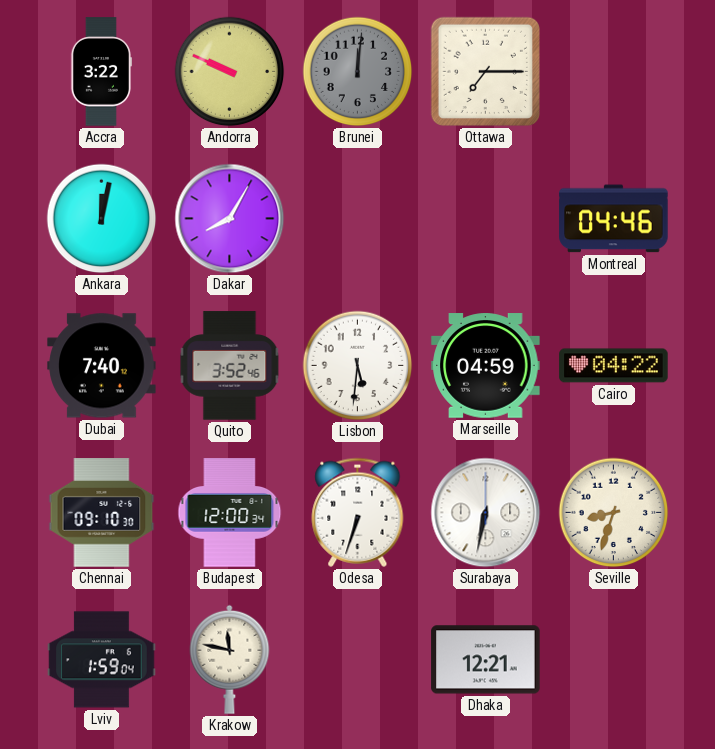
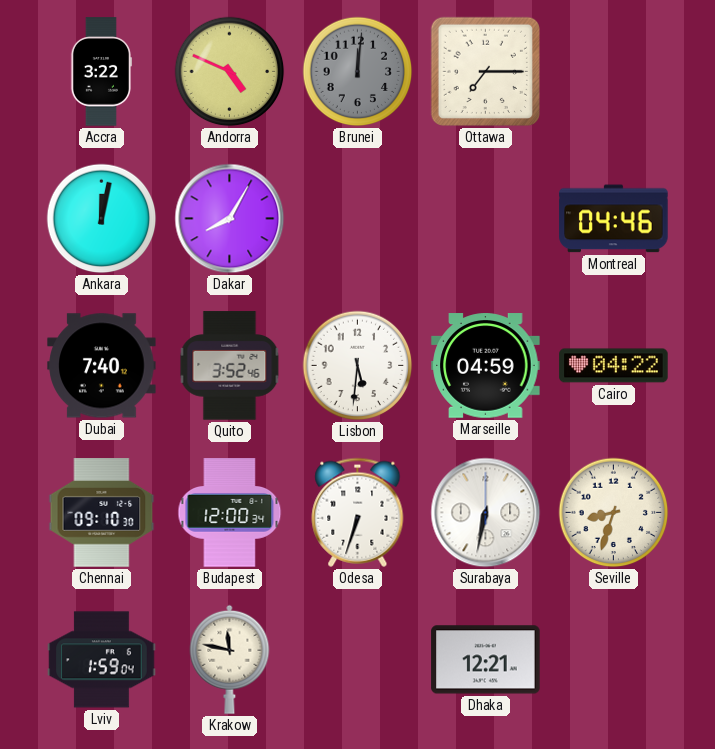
Andorra: 9:49 -> 4:49 (230, 72)
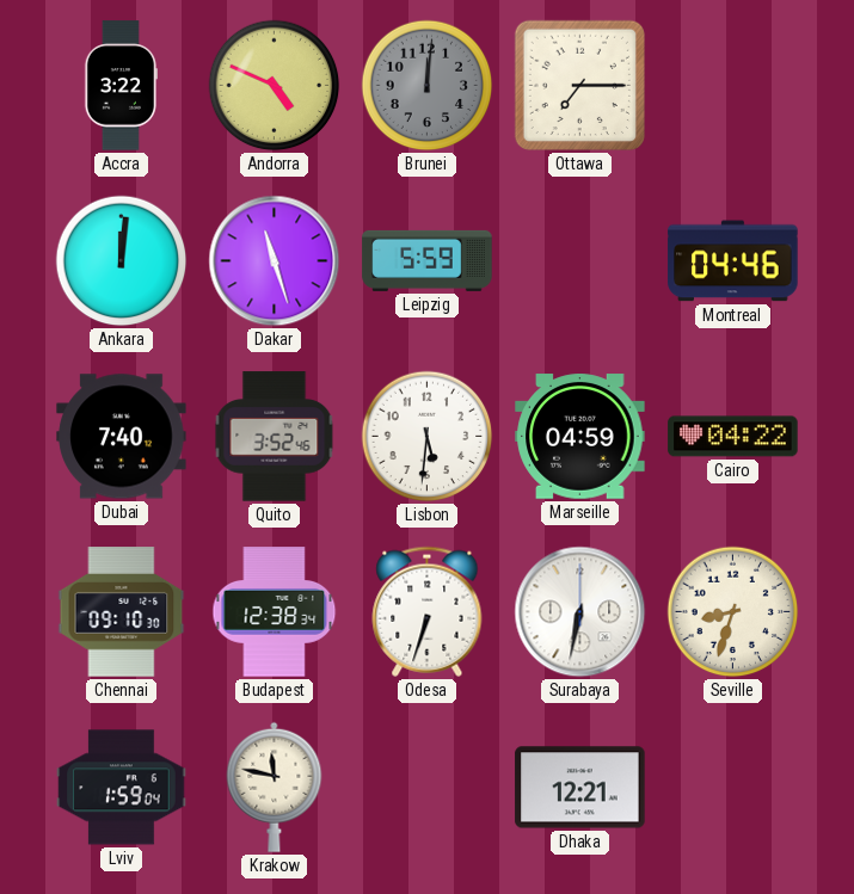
Ankara: 12:02 -> 12:01 (122, 261)
Dakar: 8:05 -> 11:27 (275, 261)
Leipzig: none -> 5:59 (428, 260)
Budapest: 12:00 -> 12:38 (275, 612)
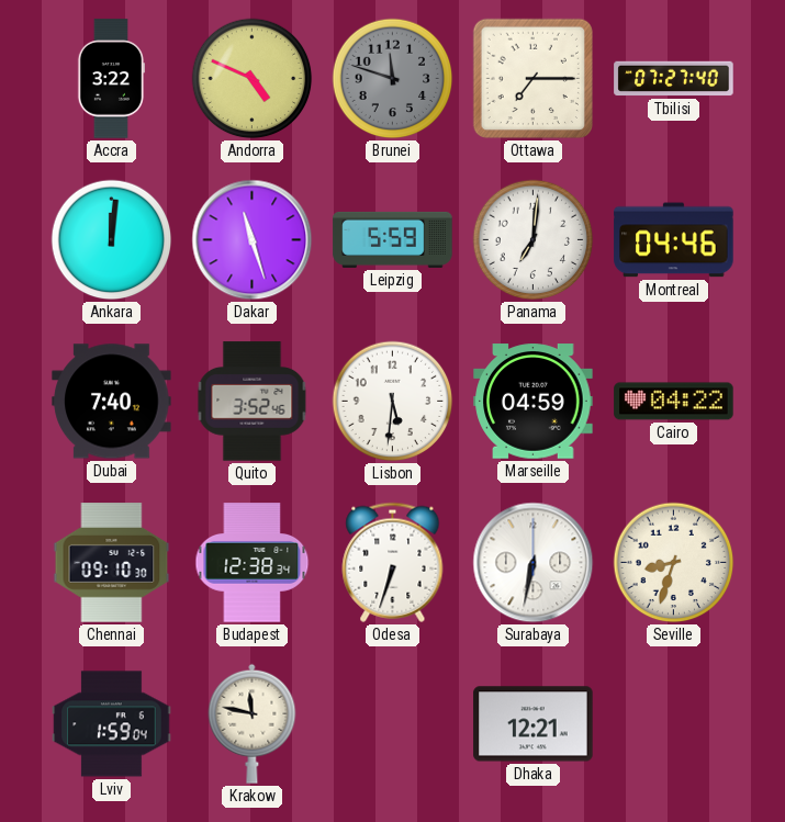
Brunei: 12:01 -> 11:48 (393, 79)
Tbilisi: none -> 07:27 (674, 79)
Panama: none -> 7:01 (534, 240)
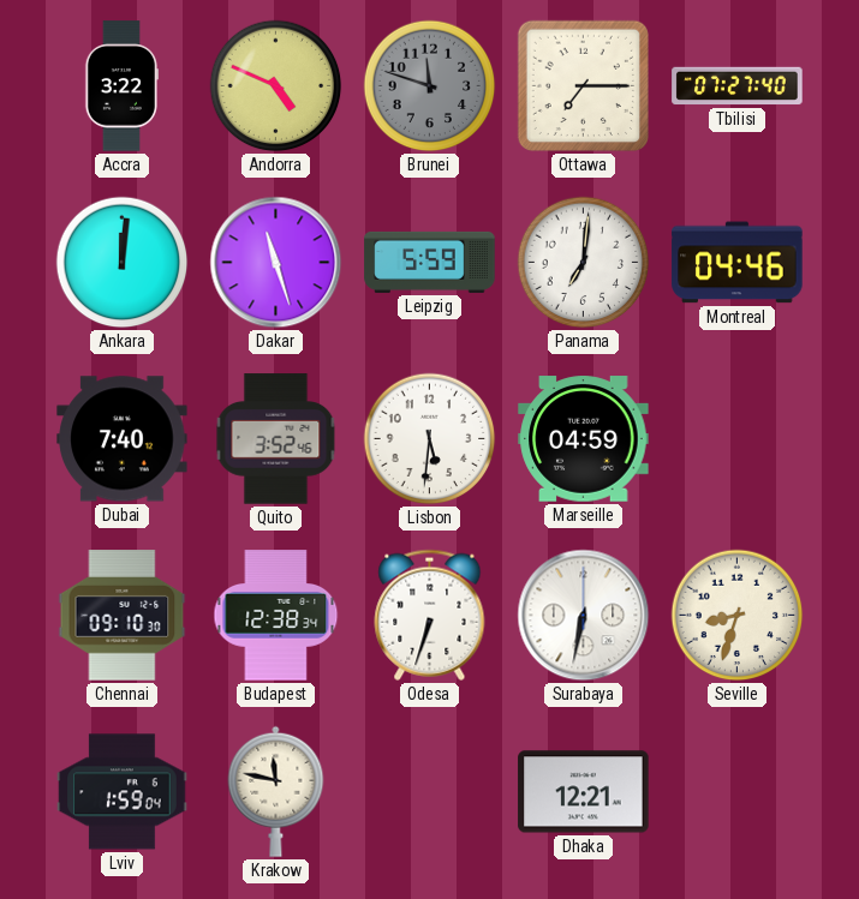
Cairo: 04:22 -> none (674, 402)
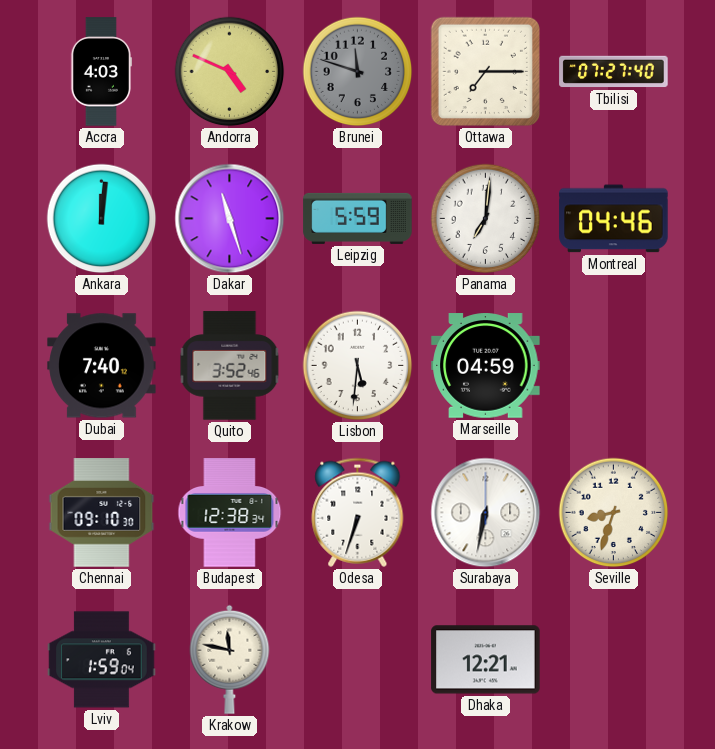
Accra: 3:22 -> 4:03 (100, 72)
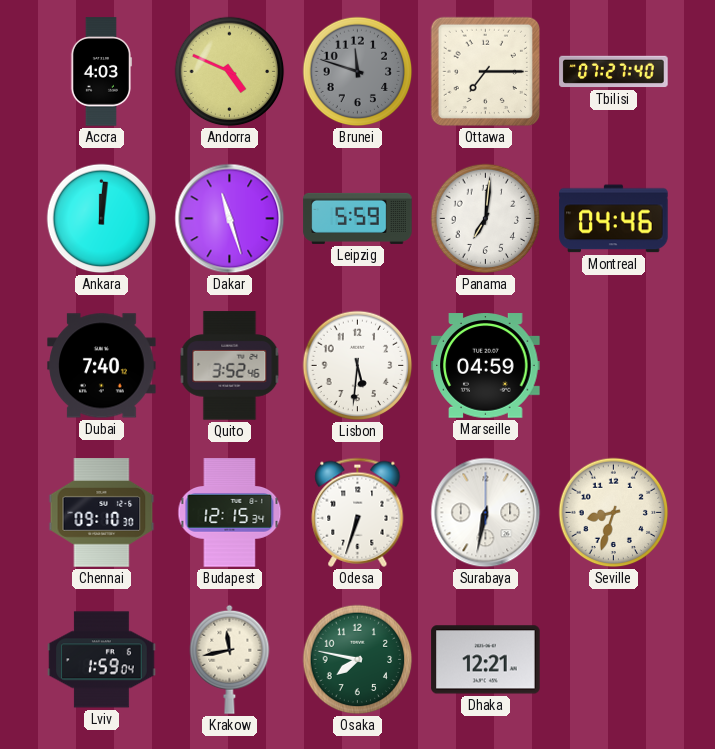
Budapest: 12:38 -> 12:15 (230, 513)
Krakow: 11:47 -> 11:43 (230, 659)
Osaka: none -> 7:47 (358, 660)
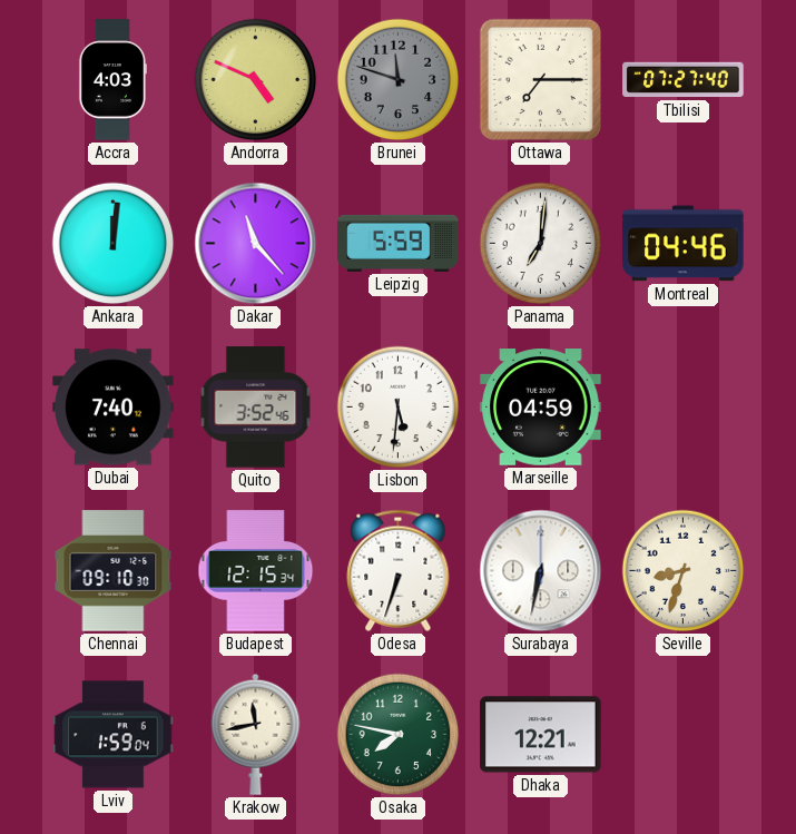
Dakar: 11:27 -> 11:23 (256, 244)
